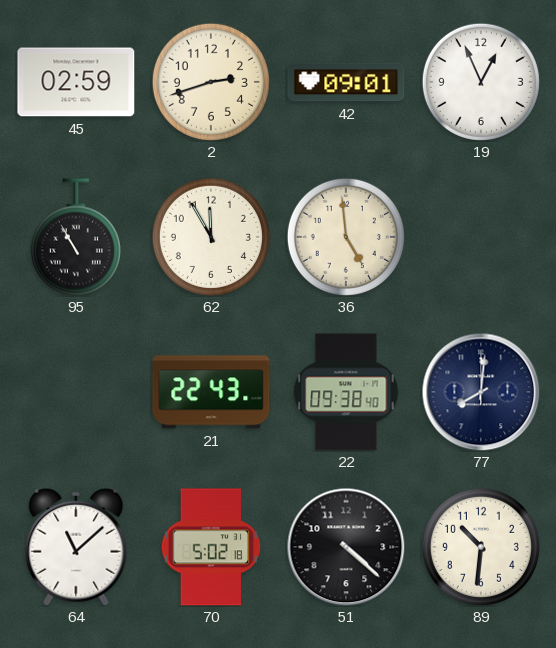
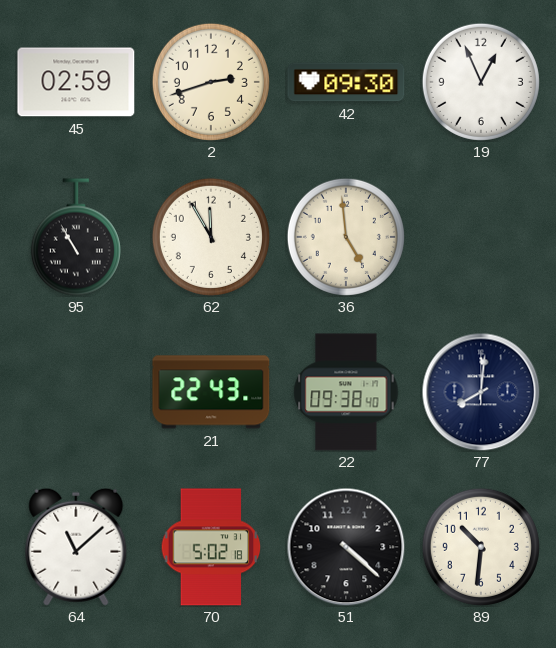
42: 09:01 -> 09:30 (346, 82)
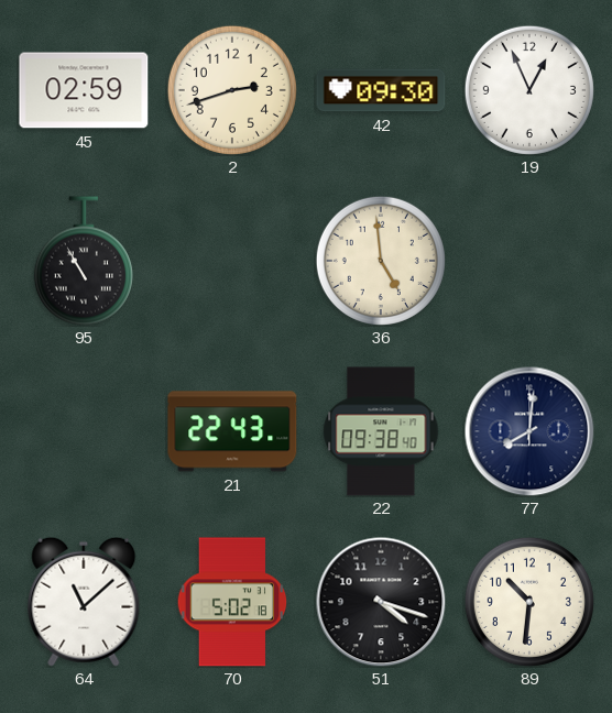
62: 11:55 -> none (211, 237)
51: 4:22 -> 4:18 (381, 602)
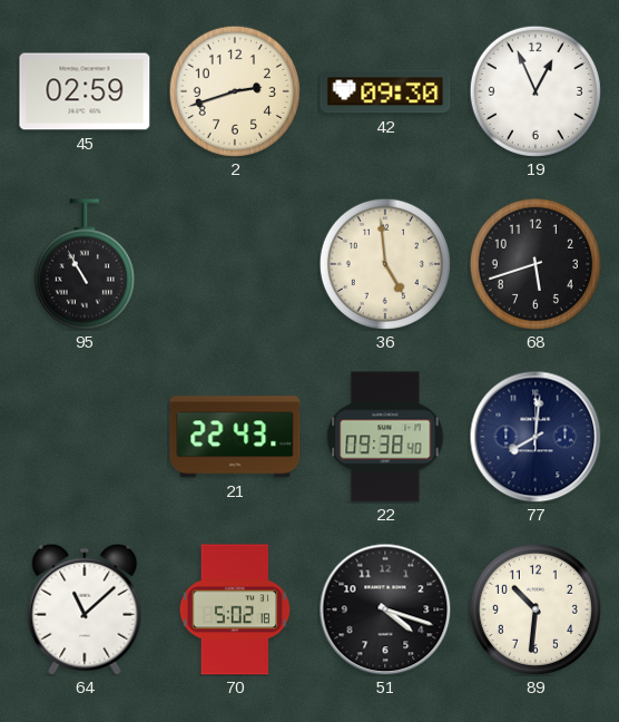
68: none -> 5:42 (536, 264)
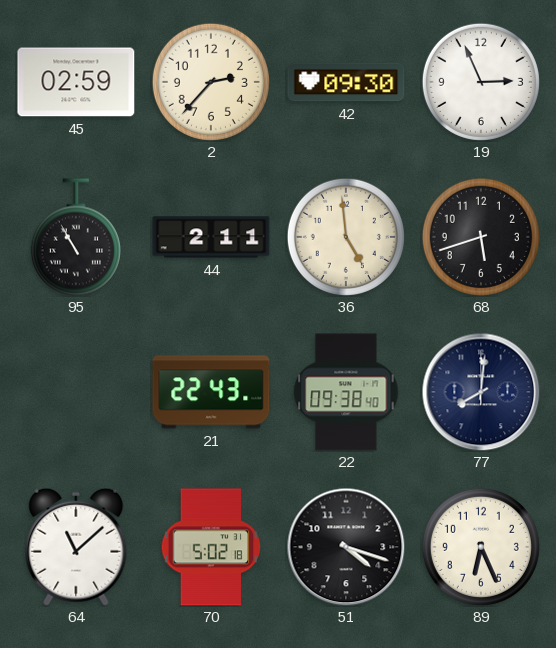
2: 2:42 -> 2:37 (211, 82)
19: 12:56 -> 2:56 (481, 82)
44: none -> 2:11 (211, 237)
89: 10:31 -> 6:26 (481, 547)
